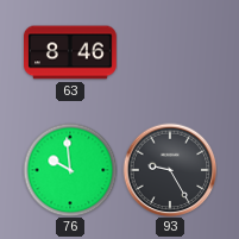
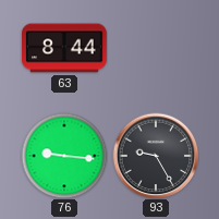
63: 8:46 -> 8:44 (65, 48)
76: 9:59 -> 9:16 (64, 156)
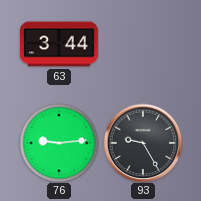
63: 8:44 -> 3:44 (60, 44)
76: 9:16 -> 9:14 (59, 143)
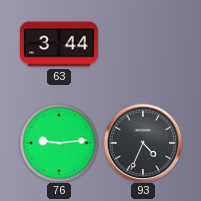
93: 9:25 -> 4:34 (143, 143)
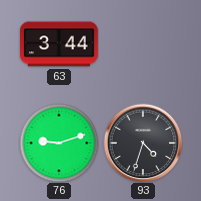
76: 9:14 -> 9:12 (59, 143)
93: 4:34 -> 4:33 (143, 143)
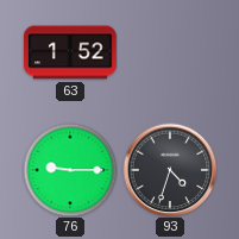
63: 3:44 -> 1:52 (71, 52)
76: 9:12 -> 9:15 (70, 170)
